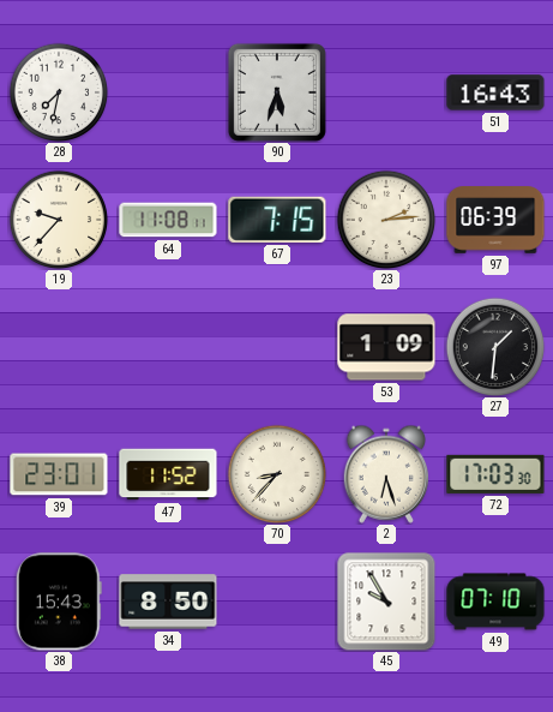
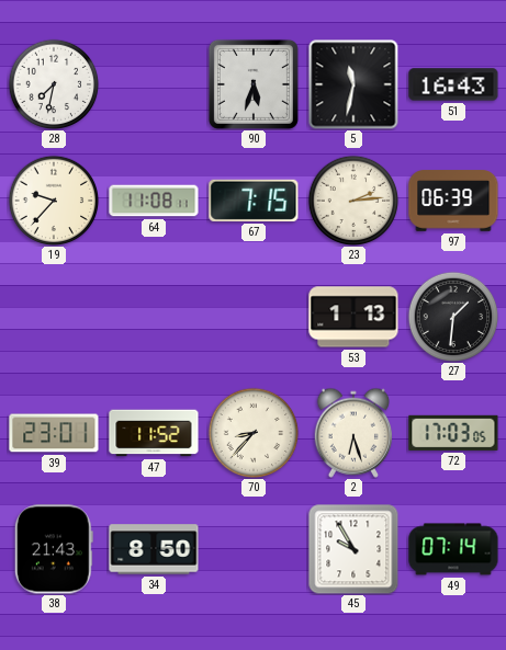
5: none -> 11:32 (353, 84)
53: 1:09 -> 1:13 (353, 317)
72: 17:03:30 -> 17:03:05 (453, 433)
38: 15:43 -> 21:43 (54, 549)
49: 07:10 -> 07:14 (453, 549)
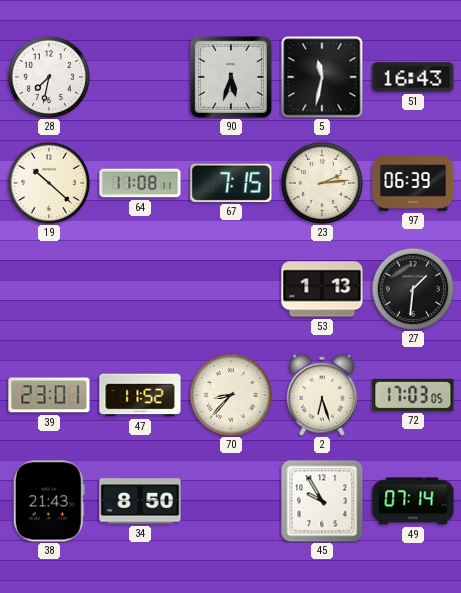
19: 9:37 -> 10:22 (49, 183)
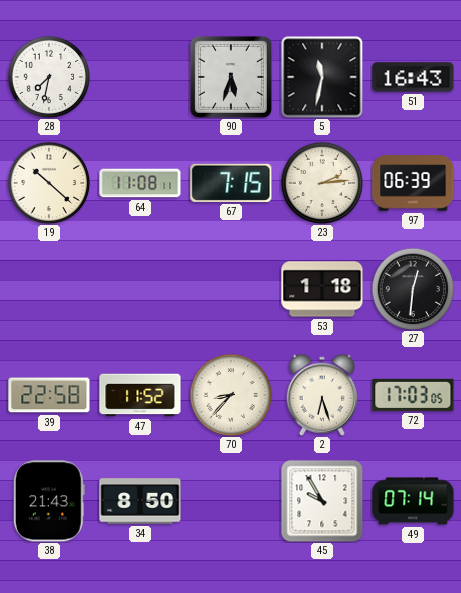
53: 1:13 -> 1:18 (322, 289)
27: 1:31 -> 12:31 (413, 289)
39: 23:01 -> 22:58 (49, 395)
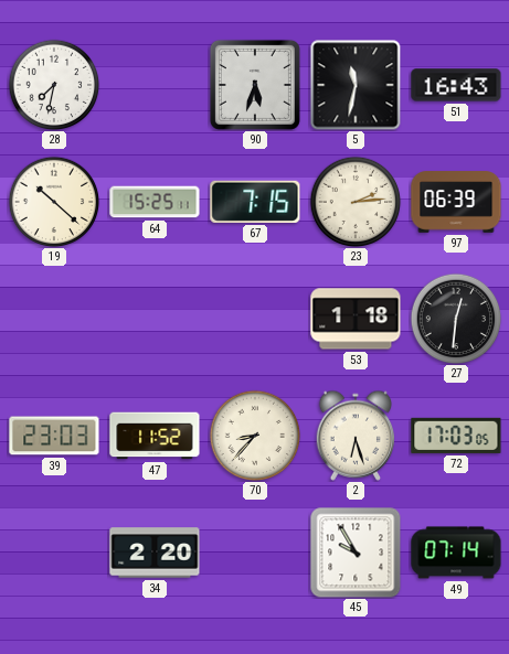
64: 11:08 -> 15:25 (155, 202)
39: 22:58 -> 23:03 (54, 436)
38: 21:43 -> none (49, 501)
34: 8:50 -> 2:20 (155, 553)
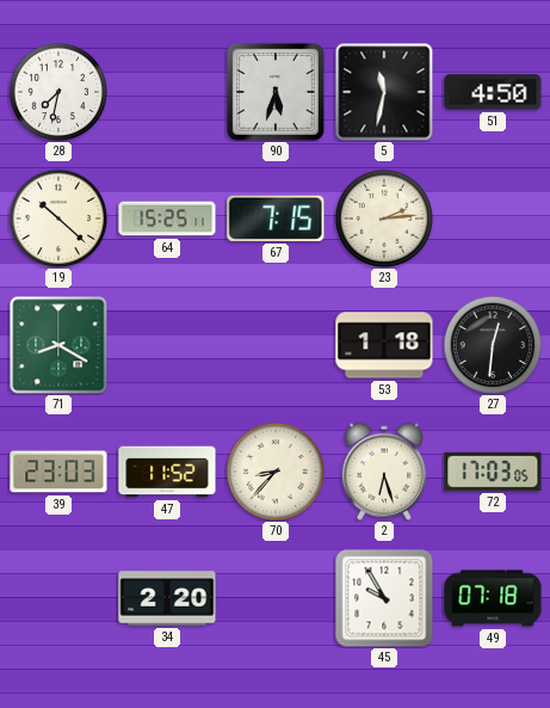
51: 16:43 -> 4:50 (493, 92)
97: 06:39 -> none (456, 202)
71: none -> 8:20 (58, 345)
49: 07:14 -> 07:18 (493, 598)
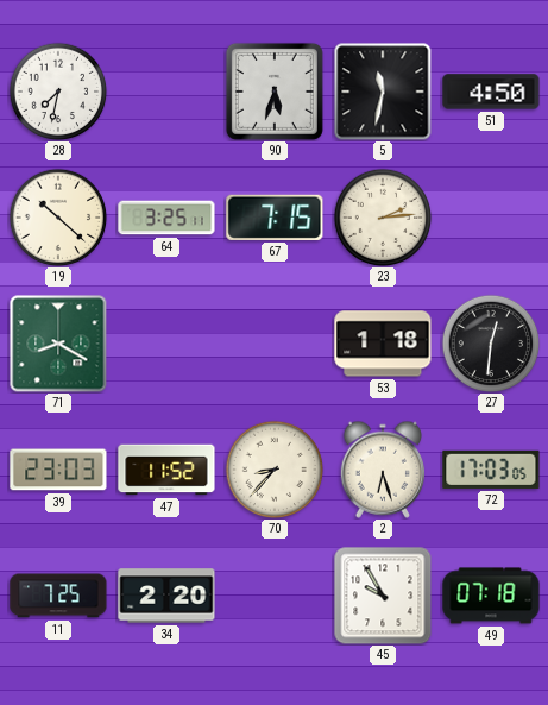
64: 15:25 -> 3:25 (166, 218)
11: none -> 7:25 (58, 596)
